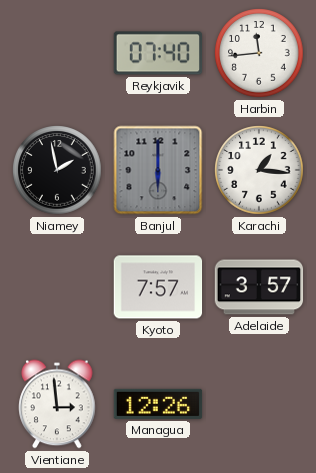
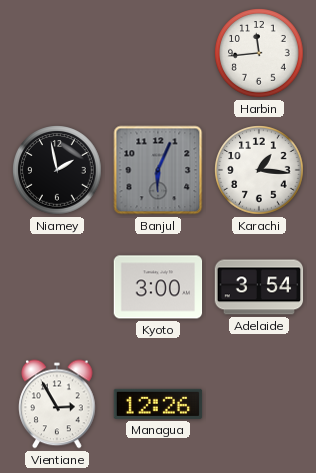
Reykjavik: 07:40 -> none (158, 53)
Banjul: 6:00 -> 6:04 (158, 170)
Kyoto: 7:57 -> 3:00 (158, 287)
Adelaide: 3:57 -> 3:54 (259, 287)
Vientiane: 2:59 -> 2:55 (57, 404)
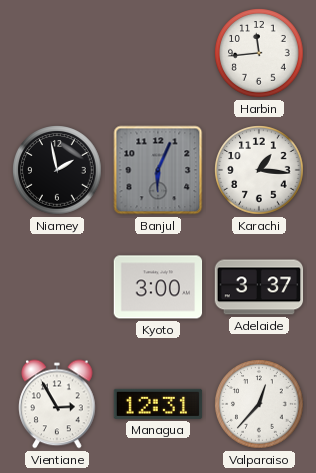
Adelaide: 3:54 -> 3:37 (259, 287)
Managua: 12:26 -> 12:31 (158, 404)
Valparaiso: none -> 12:37 (259, 404)
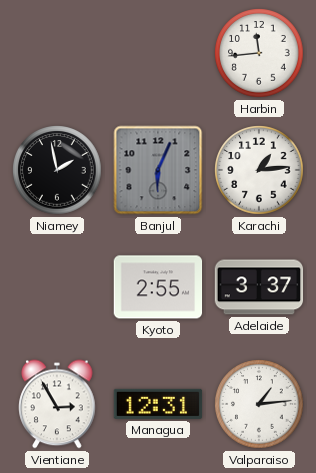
Karachi: 1:16 -> 1:14 (259, 170)
Kyoto: 3:00 -> 2:55 (158, 287)
Valparaiso: 12:37 -> 1:14 (259, 404)
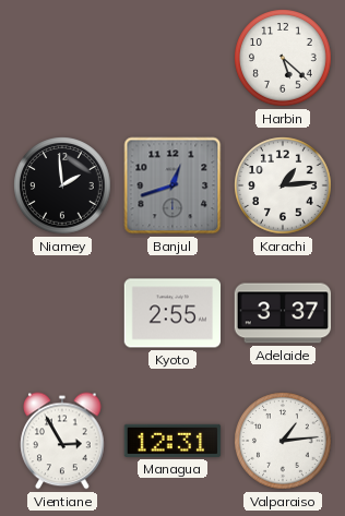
Harbin: 11:44 -> 5:22 (283, 58)
Niamey: 1:58 -> 1:59 (62, 185)
Banjul: 6:04 -> 12:42 (172, 185)
